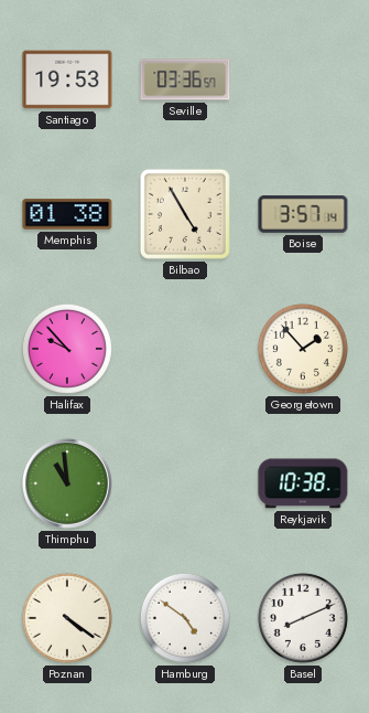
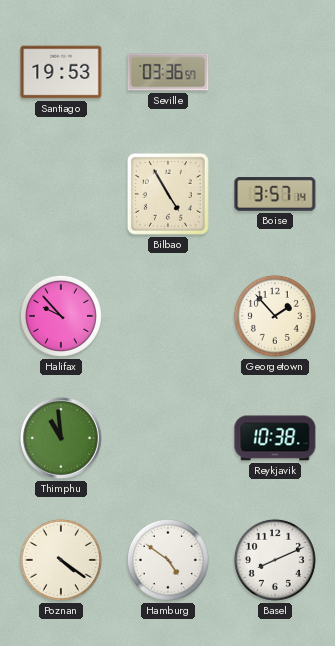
Memphis: 01:38 -> none (67, 214)
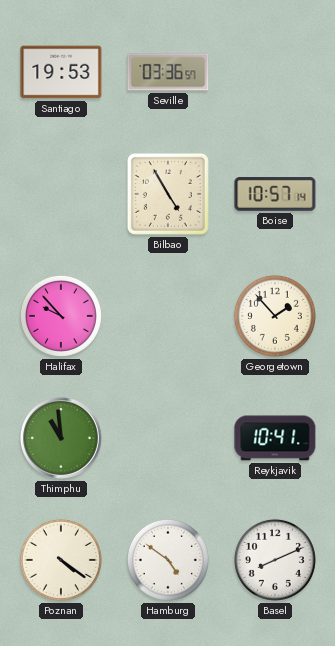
Boise: 3:57 -> 10:57 (275, 194)
Reykjavik: 10:38 -> 10:41 (275, 438)
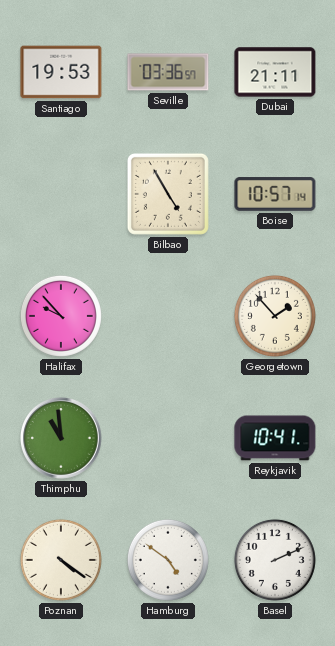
Dubai: none -> 21:11 (275, 72)
Basel: 8:11 -> 2:11 (275, 560)
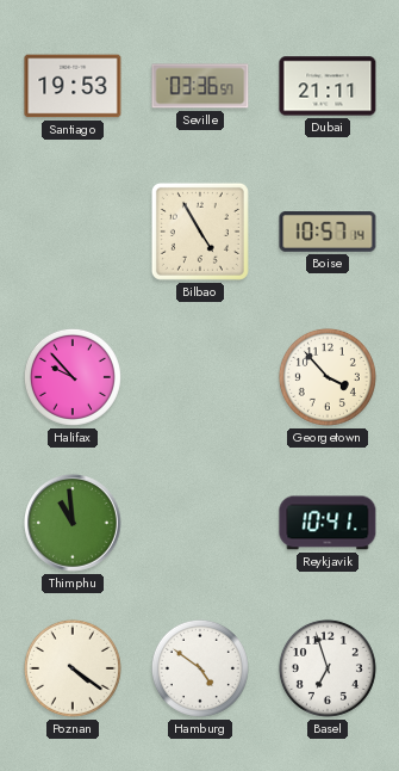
Georgetown: 1:53 -> 3:53 (328, 377)
Basel: 2:11 -> 6:57 (328, 668)
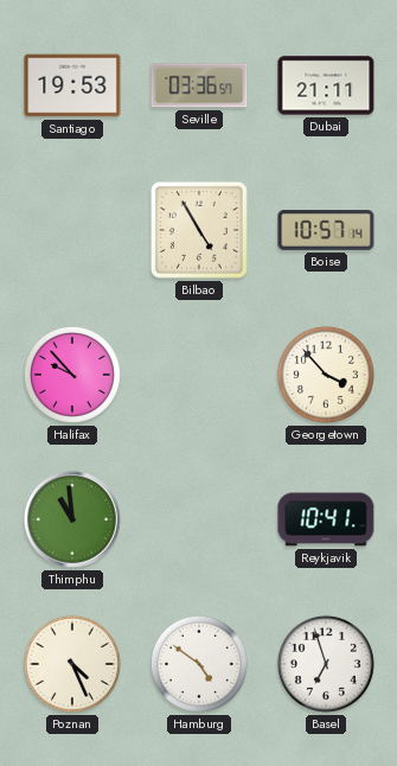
Poznan: 4:21 -> 4:26 (72, 664)
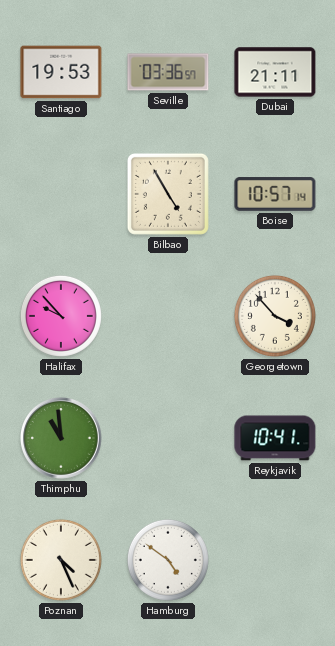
Basel: 6:57 -> none (326, 664)
